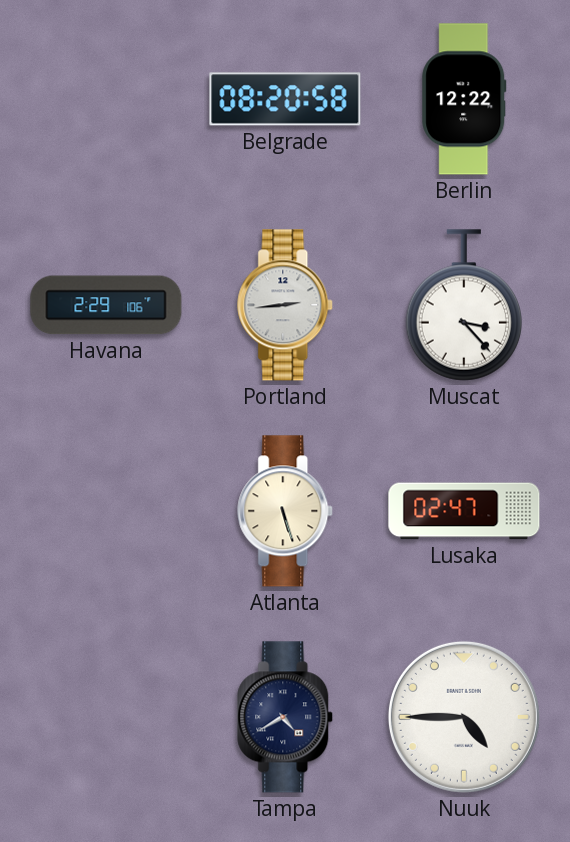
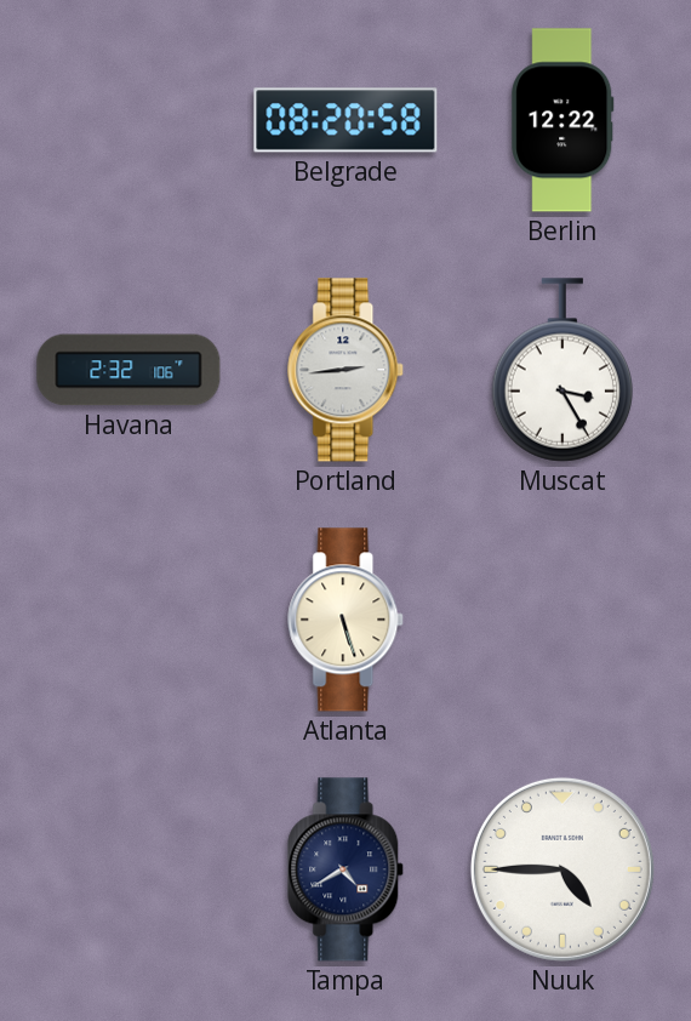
Havana: 2:29 -> 2:32 (129, 370)
Muscat: 3:23 -> 3:25 (562, 370)
Lusaka: 02:47 -> none (464, 511)
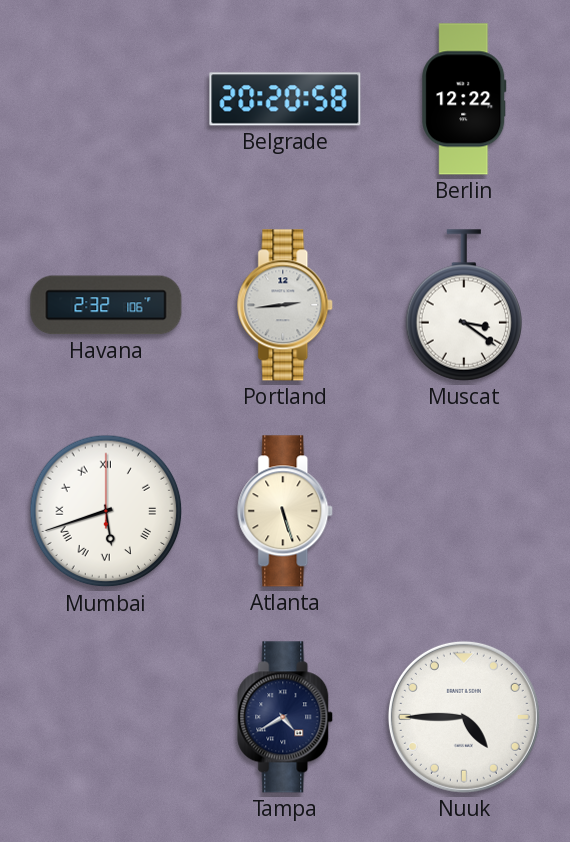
Belgrade: 08:20 -> 20:20 (285, 99)
Muscat: 3:25 -> 3:21 (464, 305)
Mumbai: none -> 5:42 (106, 511)
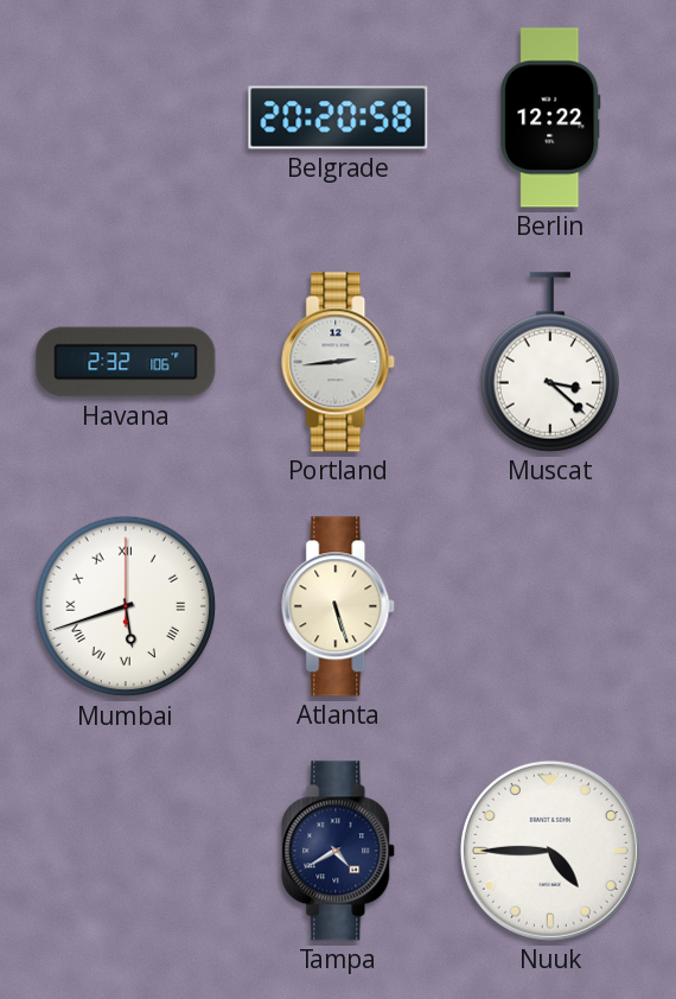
Muscat: 3:21 -> 3:22 (550, 362)
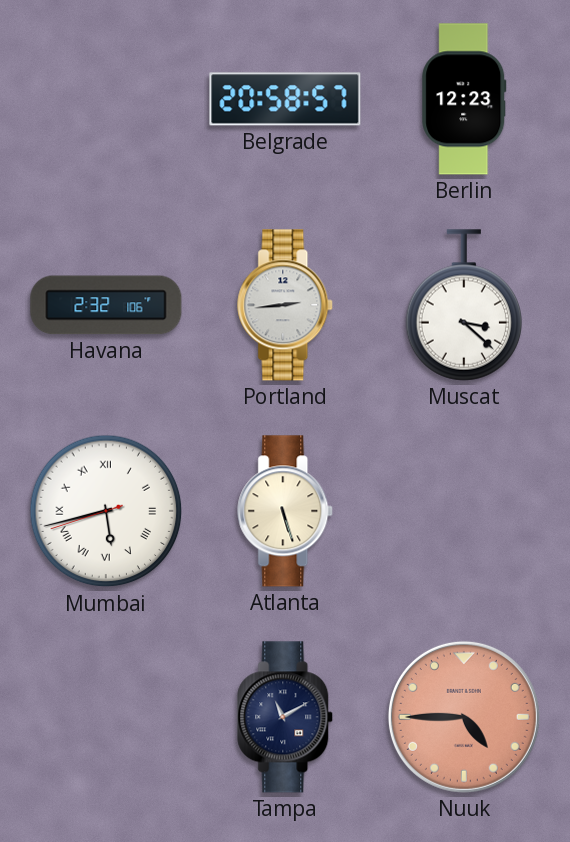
Belgrade: 20:20 -> 20:58 (285, 99)
Berlin: 12:22 -> 12:23 (464, 99)
Mumbai: 5:42:00 -> 5:42:42 (106, 511)
Tampa: 4:40 -> 11:10 (286, 717)
Nuuk dial: white -> salmon (464, 717)
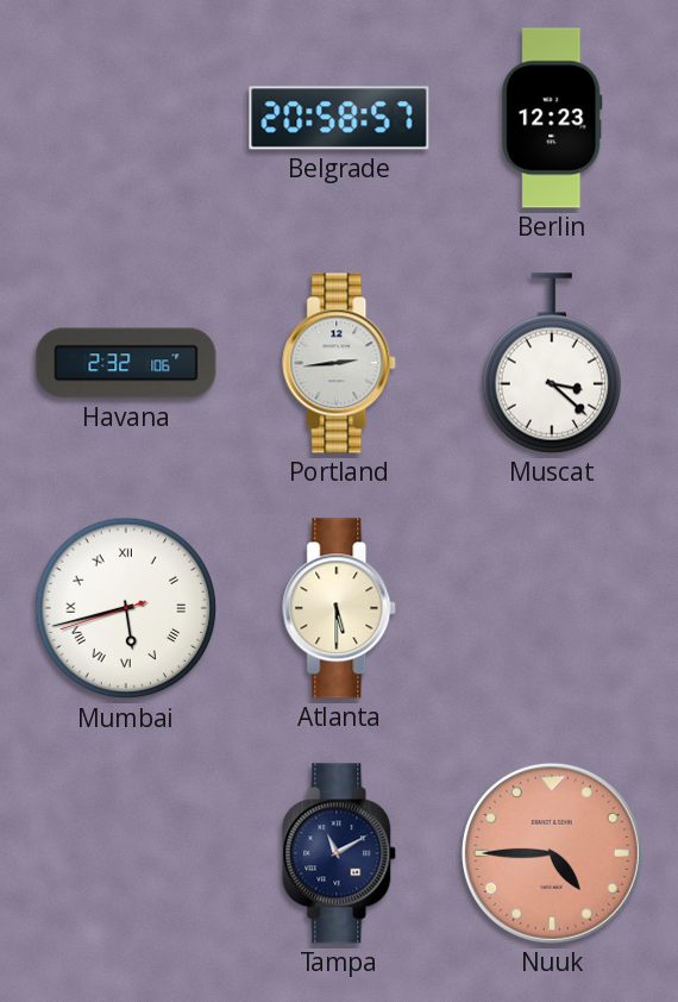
Atlanta: 5:27 -> 5:30 (340, 608)
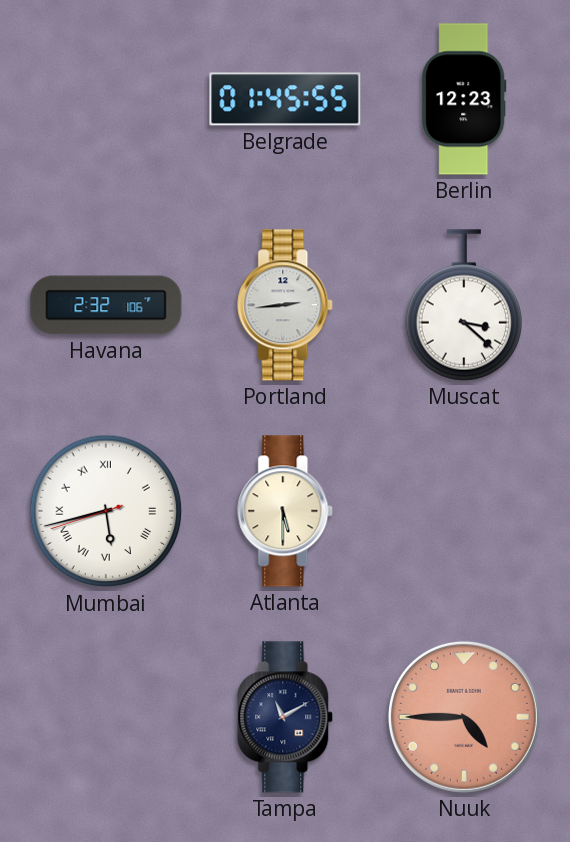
Belgrade: 20:58 -> 01:45 (285, 99)
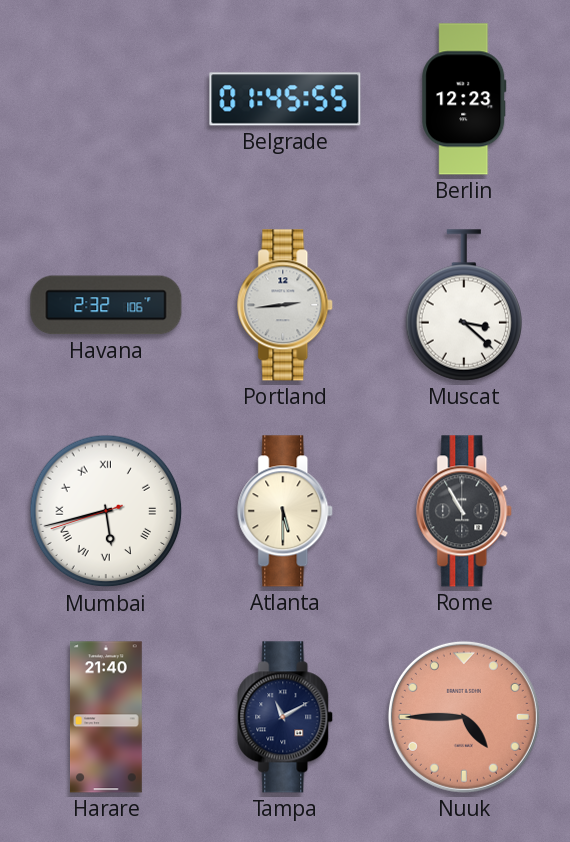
Rome: none -> 10:55 (465, 511)
Harare: none -> 21:40 (106, 717)
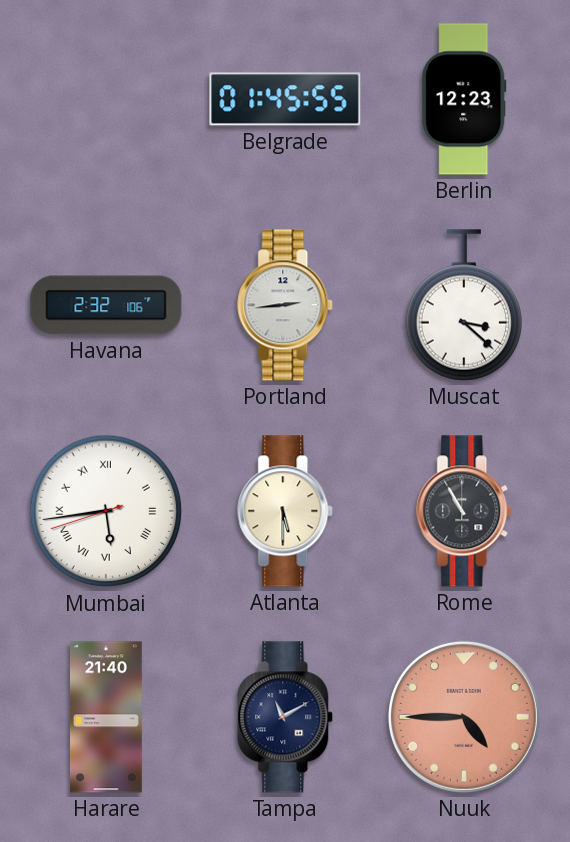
Mumbai: 5:42 -> 5:43 (106, 511)
